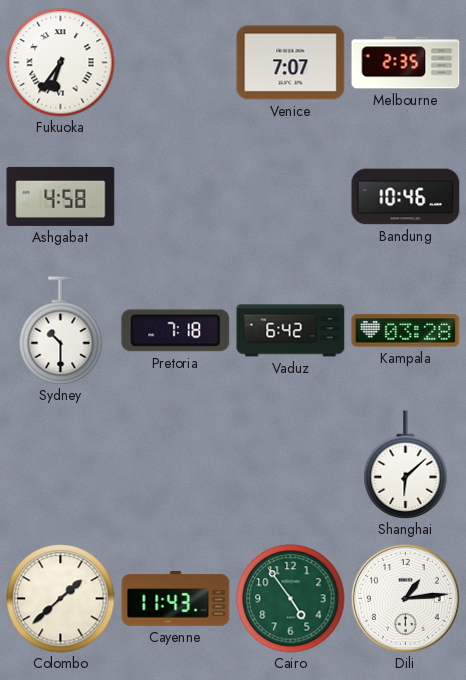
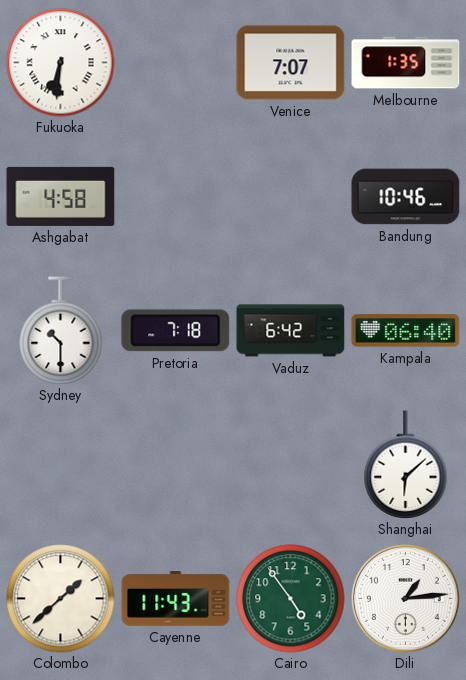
Fukuoka: 6:36 -> 6:31 (61, 63)
Melbourne: 2:35 -> 1:35 (406, 63)
Kampala: 03:28 -> 06:40 (406, 331)
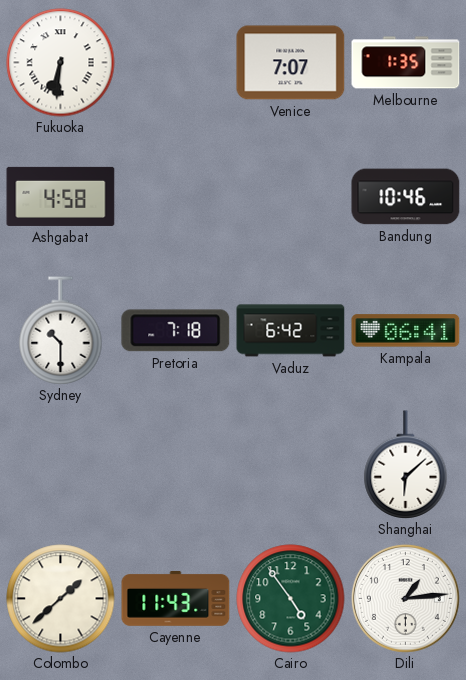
Kampala: 06:40 -> 06:41 (406, 331)
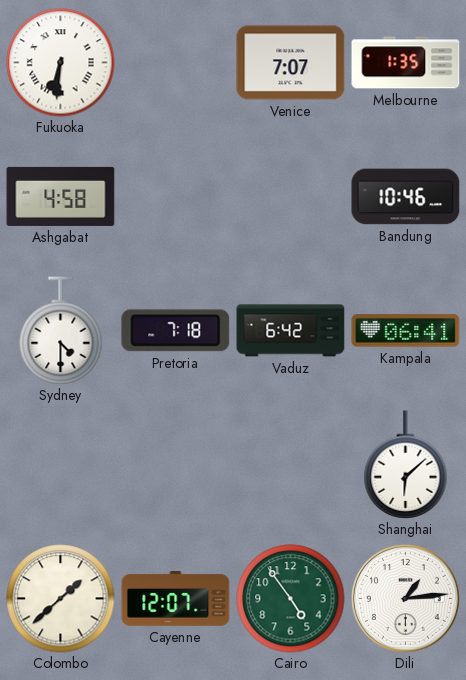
Sydney: 10:30 -> 4:30 (61, 331)
Cayenne: 11:43 -> 12:07 (176, 599)
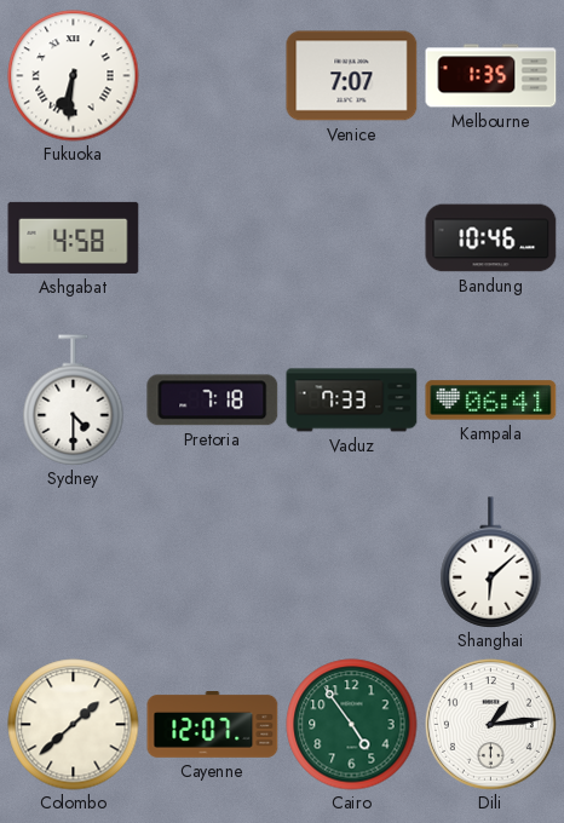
Vaduz: 6:42 -> 7:33 (352, 401)
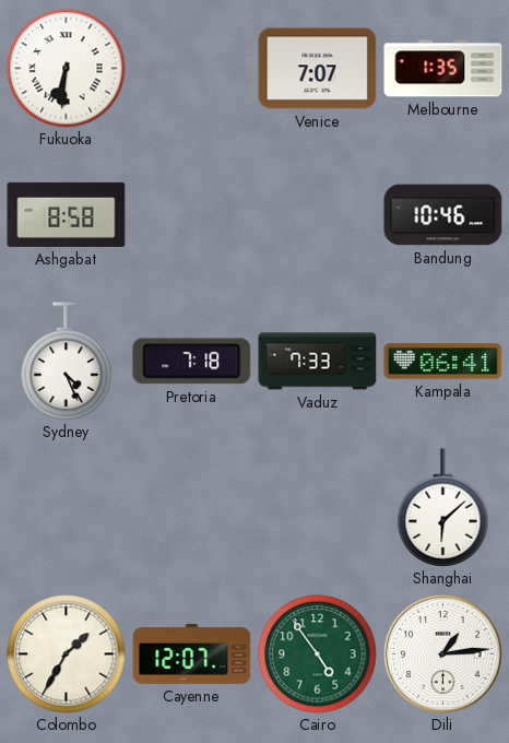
Ashgabat: 4:58 -> 8:58 (67, 214)
Sydney: 4:30 -> 4:26 (67, 362)
Colombo: 1:38 -> 1:35 (67, 654)
